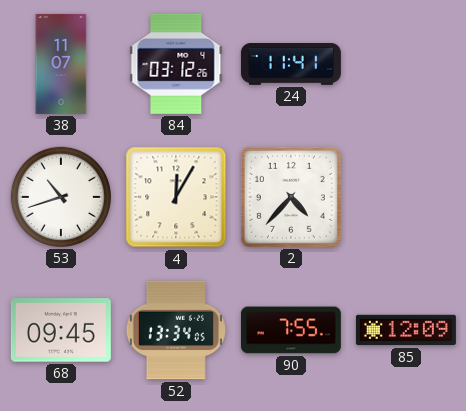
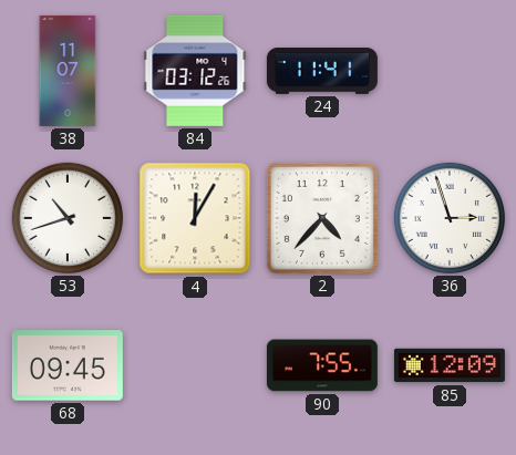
36: none -> 2:57 (450, 218)
52: 13:34 -> none (176, 330)
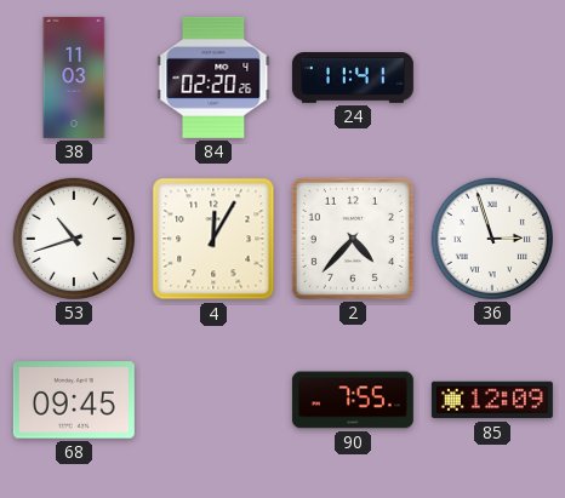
38: 11:07 -> 11:03 (74, 78)
84: 03:12 -> 02:20 (213, 78)
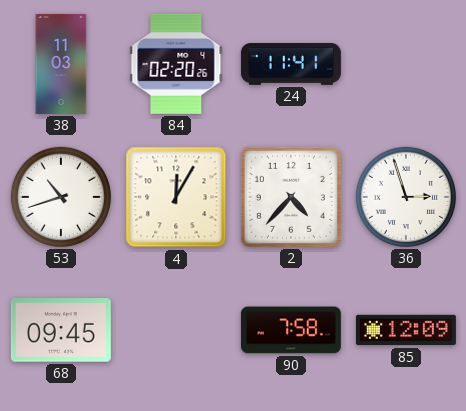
90: 7:55 -> 7:58 (291, 330)
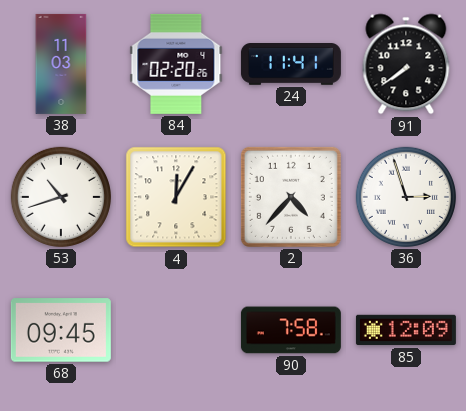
91: none -> 7:39 (406, 64)
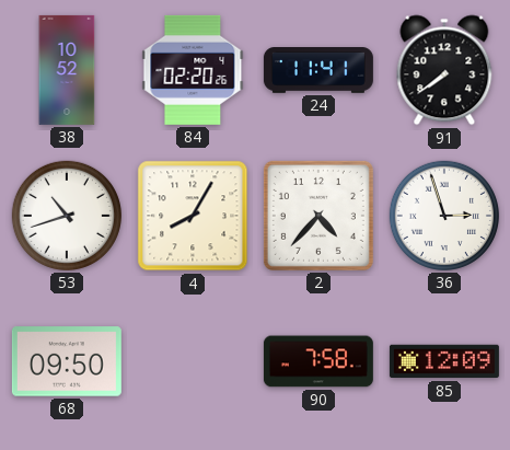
38: 11:03 -> 10:52 (67, 70)
4: 12:05 -> 8:05 (193, 216)
68: 09:45 -> 09:50 (67, 361)
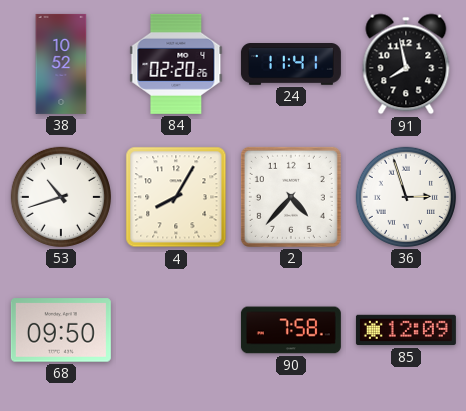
91: 7:39 -> 7:58 (406, 64)
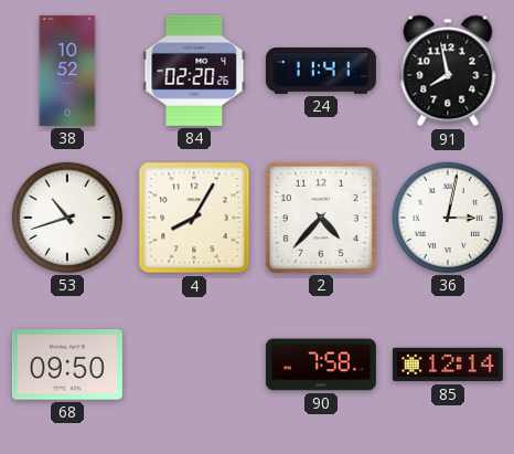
36: 2:57 -> 3:02 (448, 218)
85: 12:09 -> 12:14 (448, 365)
